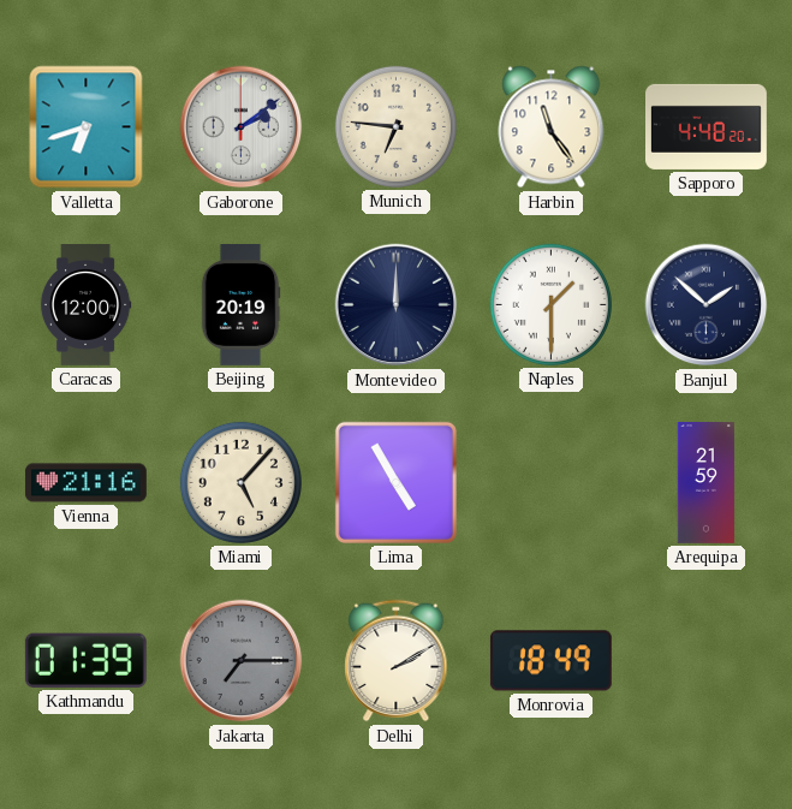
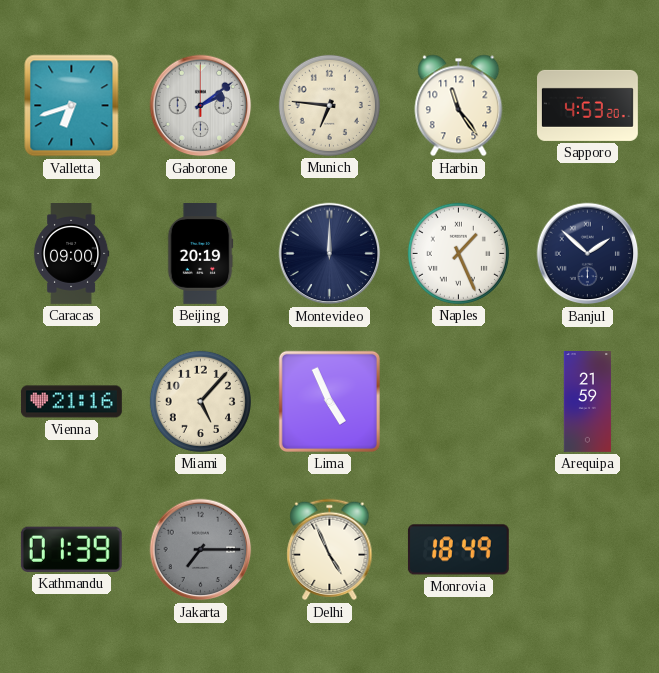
Sapporo: 4:48 -> 4:53 (588, 105)
Caracas: 12:00 -> 09:00 (71, 254)
Naples: 1:30 -> 1:26 (458, 253)
Lima: 4:55 -> 4:56 (329, 401)
Delhi: 2:10 -> 4:56 (330, 550)
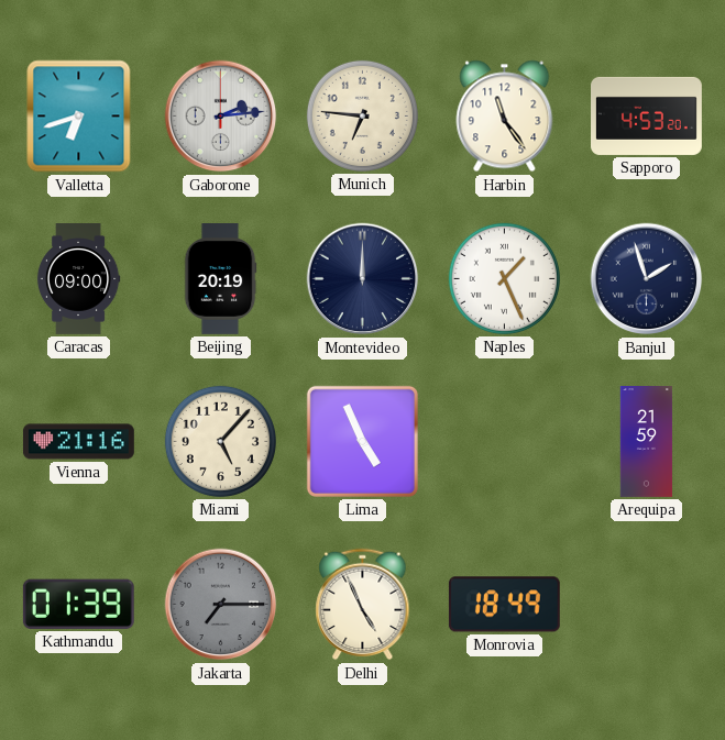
Gaborone: 2:09 -> 2:14 (221, 117)
Banjul: 1:52 -> 1:57 (647, 279)
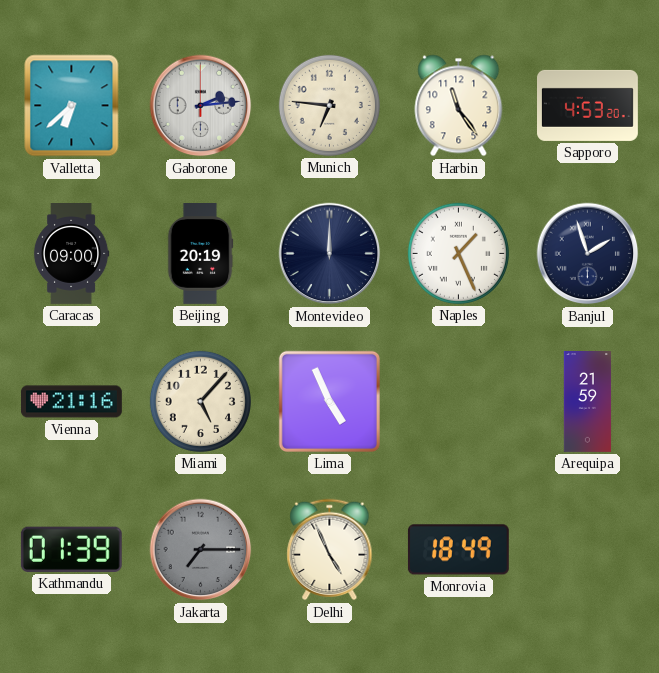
Valletta: 6:42 -> 6:38 (72, 106)
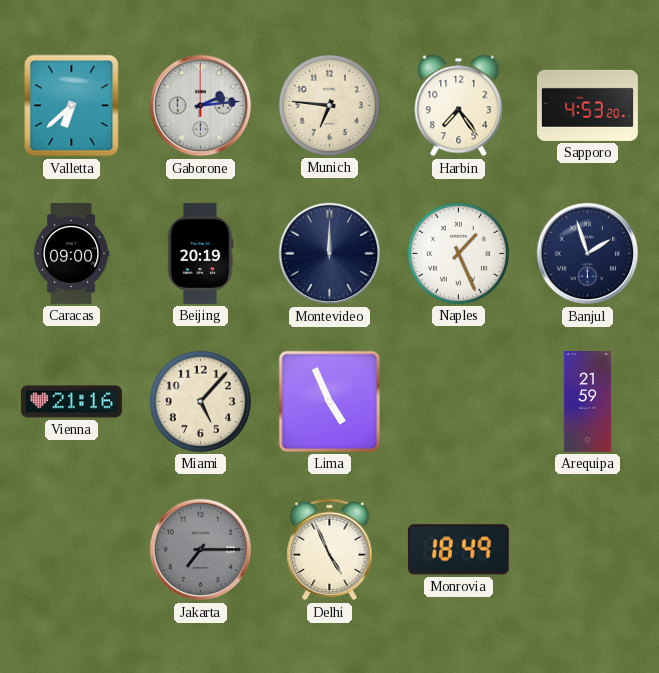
Harbin: 11:24 -> 7:24 (459, 106)
Kathmandu: 01:39 -> none (71, 549)
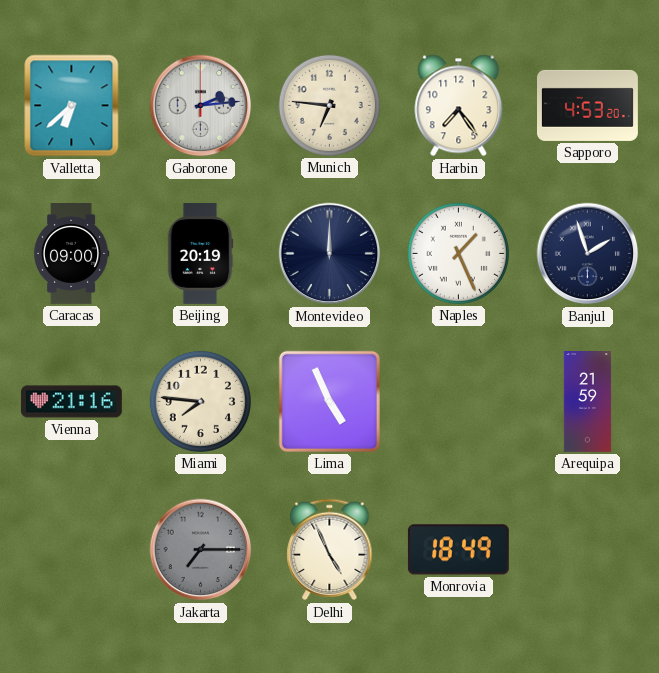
Miami: 5:07 -> 7:46 (200, 401)
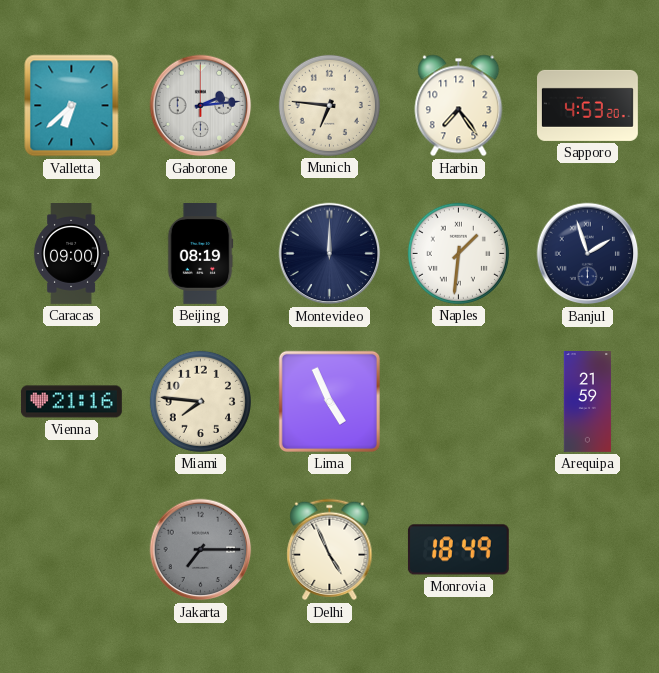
Beijing: 20:19 -> 08:19 (200, 254)
Naples: 1:26 -> 1:31 (458, 253)
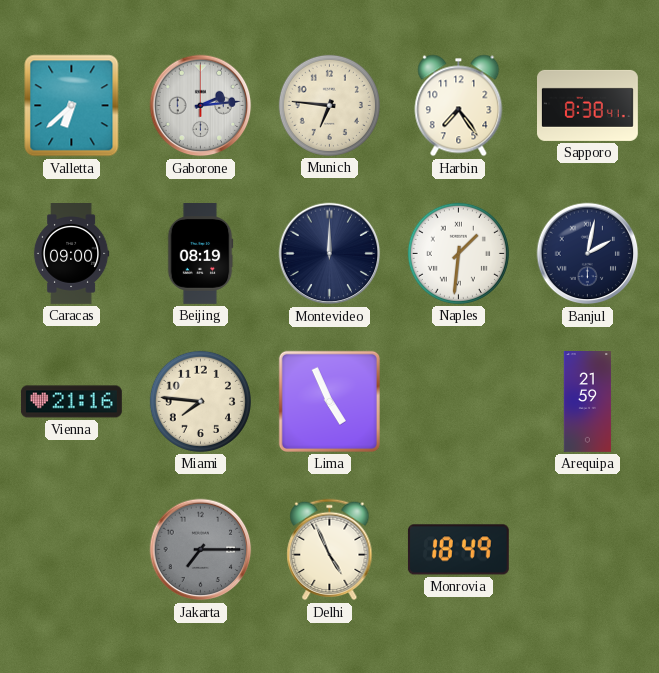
Sapporo: 4:53 -> 8:38 (588, 105)
Banjul: 1:57 -> 2:02 (588, 254)
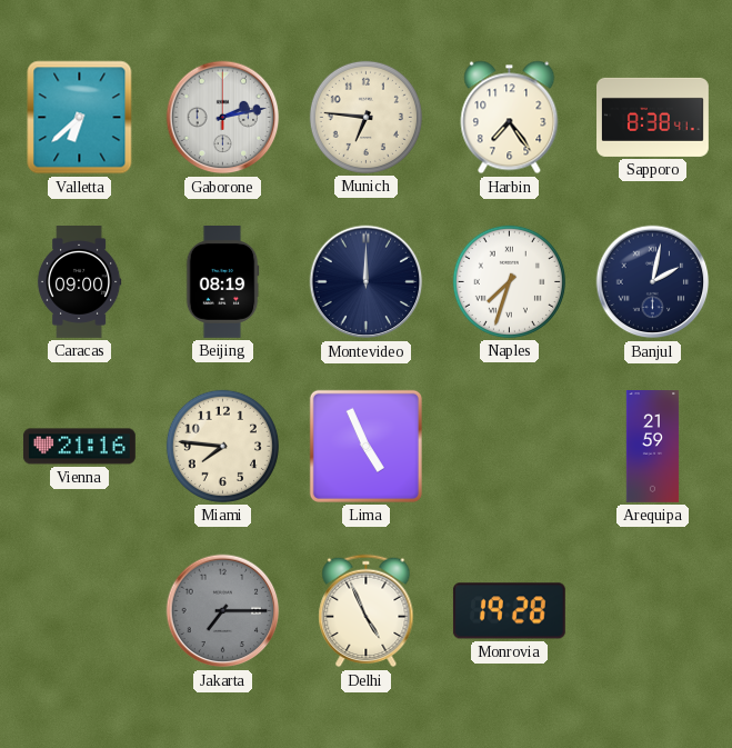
Gaborone: 2:14 -> 2:13 (223, 118)
Naples: 1:31 -> 7:33 (509, 281)
Monrovia: 18:49 -> 19:28 (509, 611)
